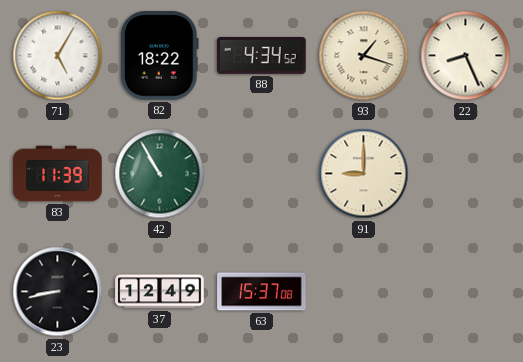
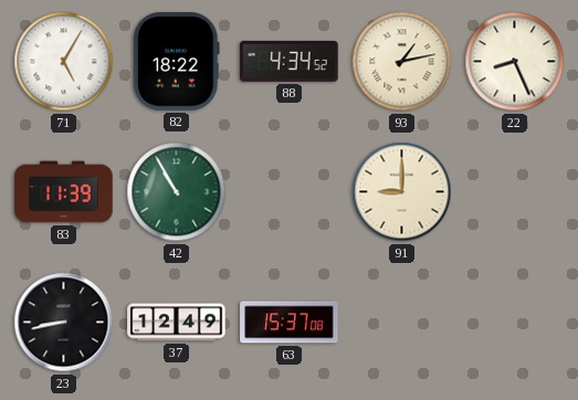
93: 1:18 -> 1:13 (402, 62)
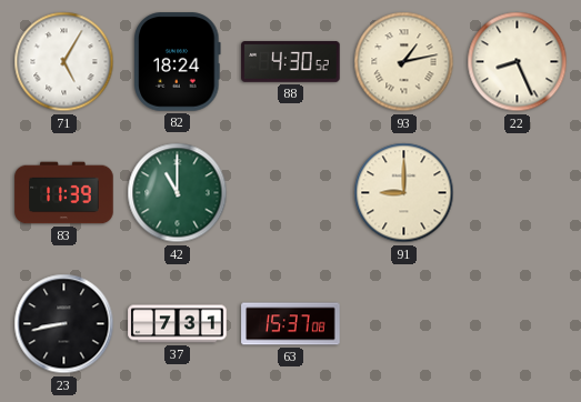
82: 18:22 -> 18:24 (178, 62)
88: 4:34 -> 4:30 (291, 61)
42: 10:55 -> 11:00 (178, 193)
37: 12:49 -> 7:31 (178, 324)
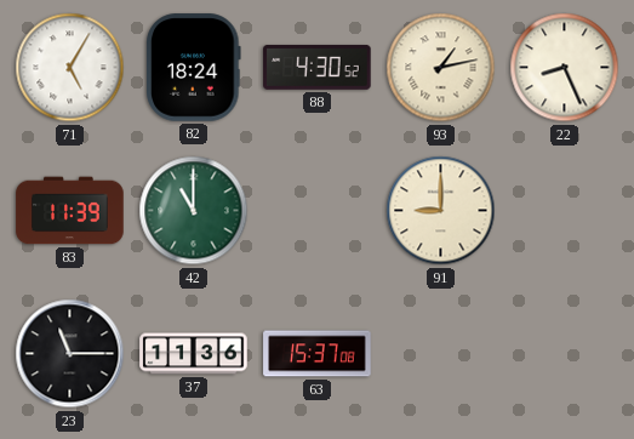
23: 8:43 -> 11:15 (70, 354)
37: 7:31 -> 11:36 (194, 354)
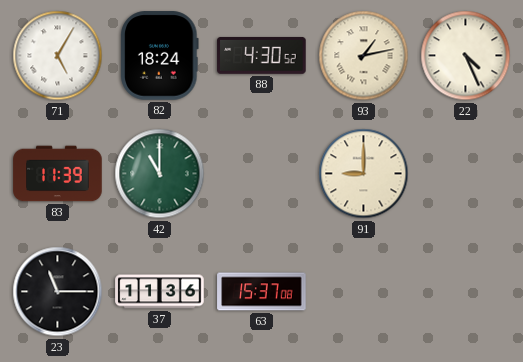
22: 8:26 -> 4:26 (466, 56)
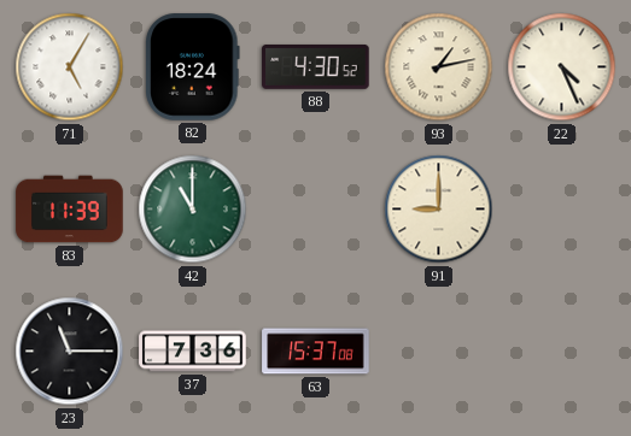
37: 11:36 -> 7:36 (193, 352)
